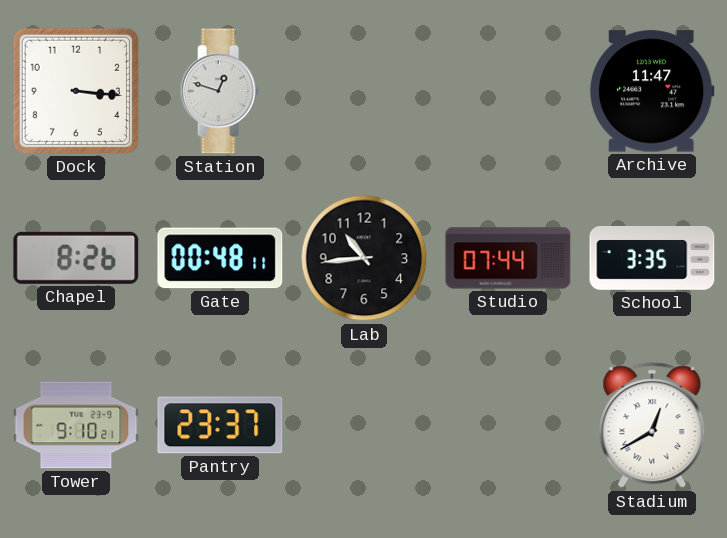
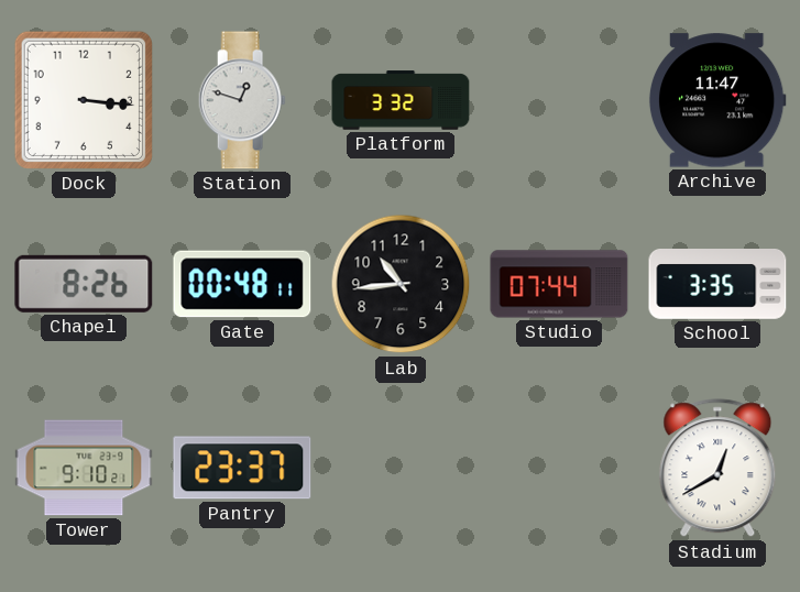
Platform: none -> 3:32 (401, 100)
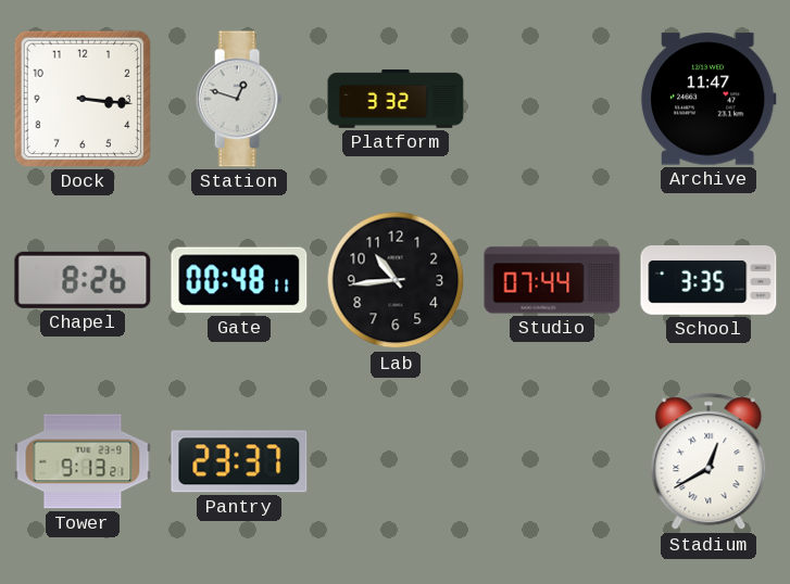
Tower: 9:10 -> 9:13 (83, 461)
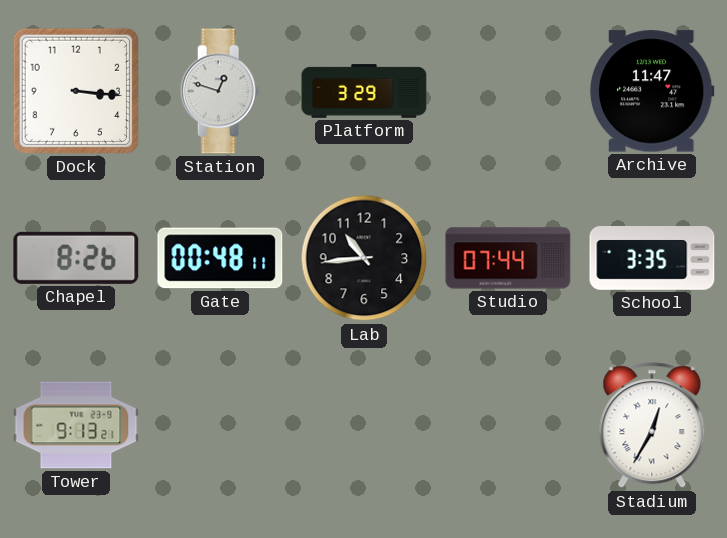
Platform: 3:32 -> 3:29 (364, 91)
Pantry: 23:37 -> none (239, 461)
Stadium: 12:40 -> 12:35 (652, 426)
